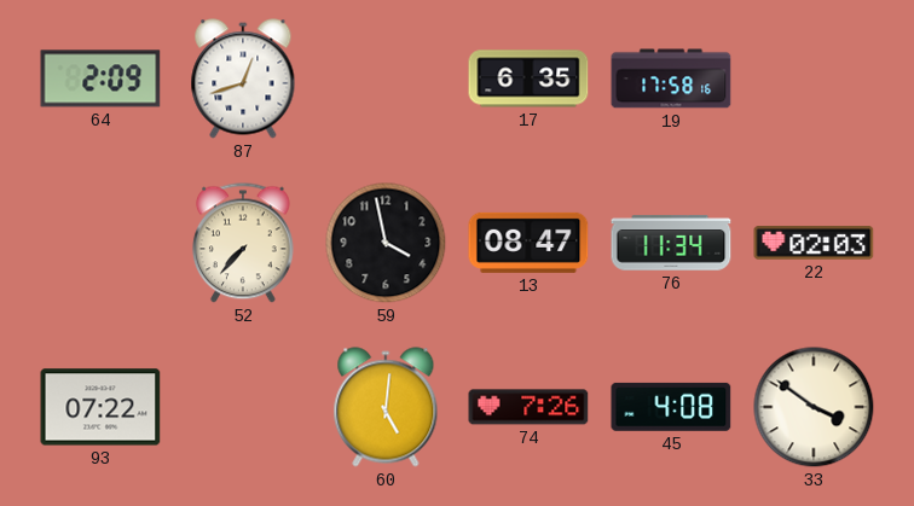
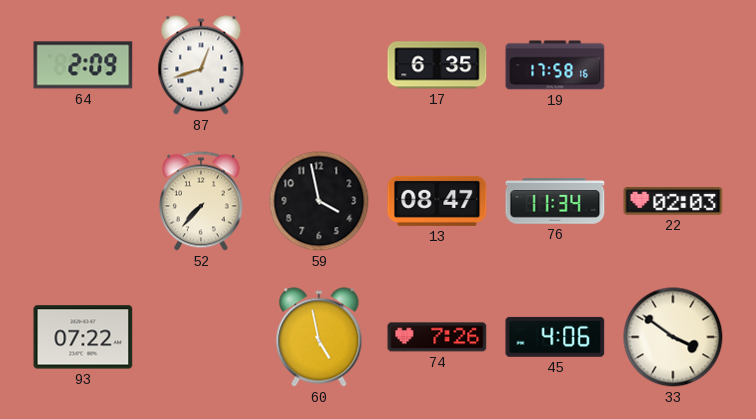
60: 5:01 -> 4:58 (319, 337)
45: 4:08 -> 4:06 (555, 337)
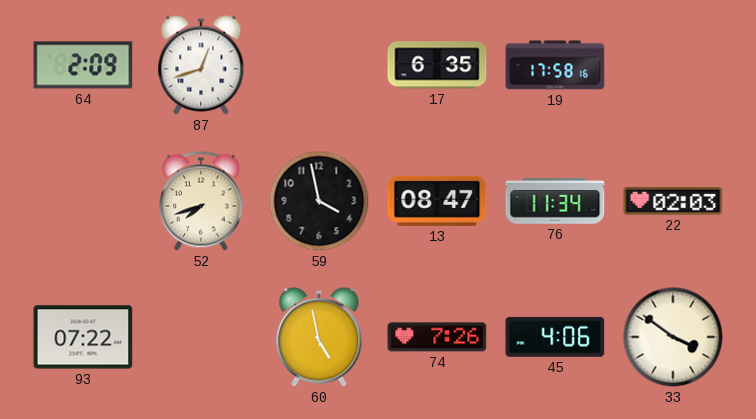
52: 7:37 -> 7:42 (201, 201)
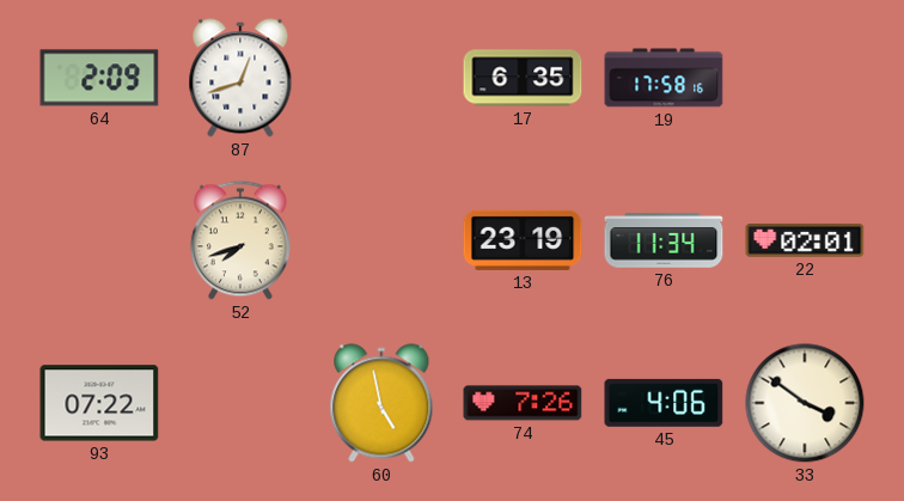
59: 3:58 -> none (319, 201)
13: 08:47 -> 23:19 (523, 240)
22: 02:03 -> 02:01 (805, 240)
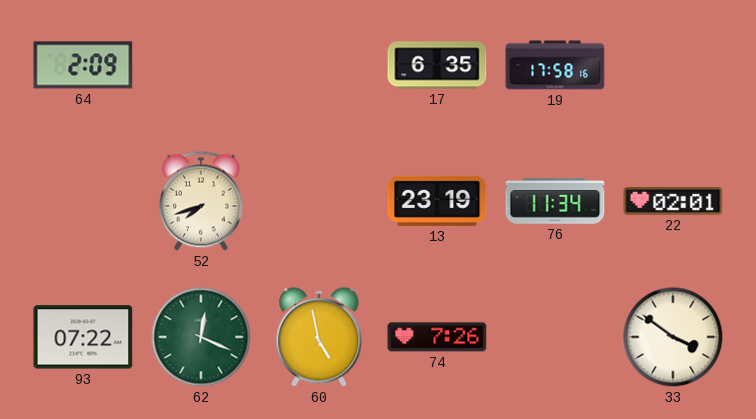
87: 12:42 -> none (240, 78)
62: none -> 12:19 (201, 337)
45: 4:06 -> none (664, 403)
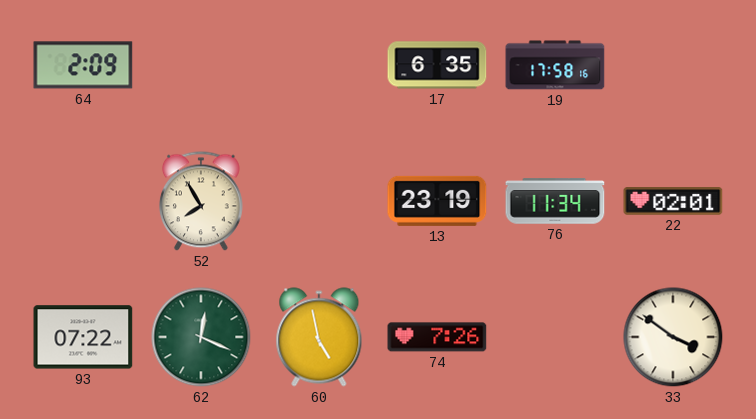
52: 7:42 -> 7:55 (201, 201)
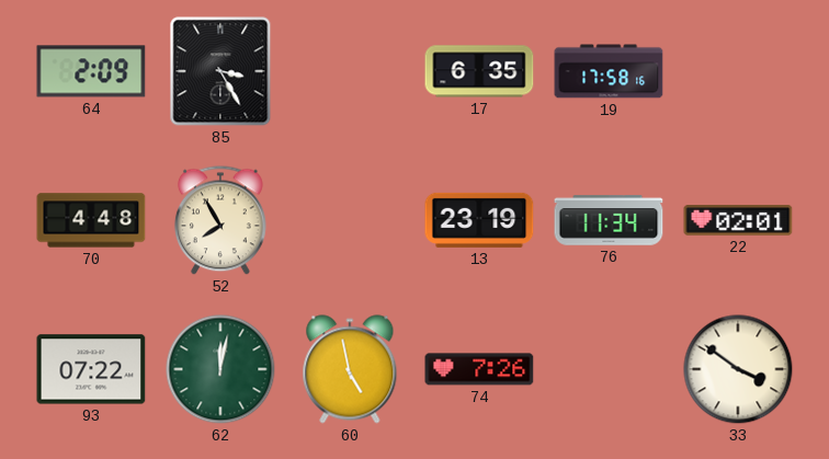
85: none -> 3:25 (220, 71)
70: none -> 4:48 (91, 220)
62: 12:19 -> 12:02 (220, 369)
